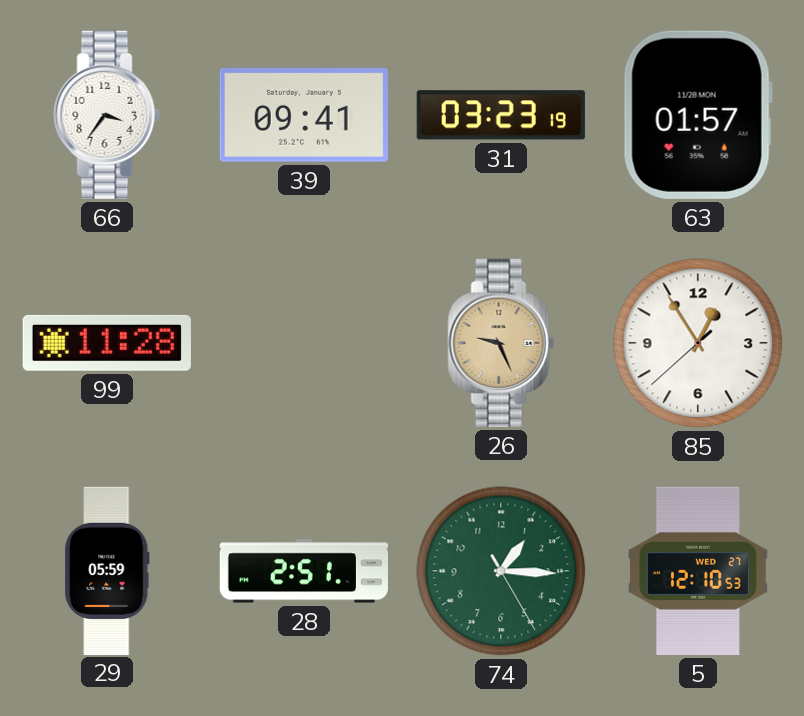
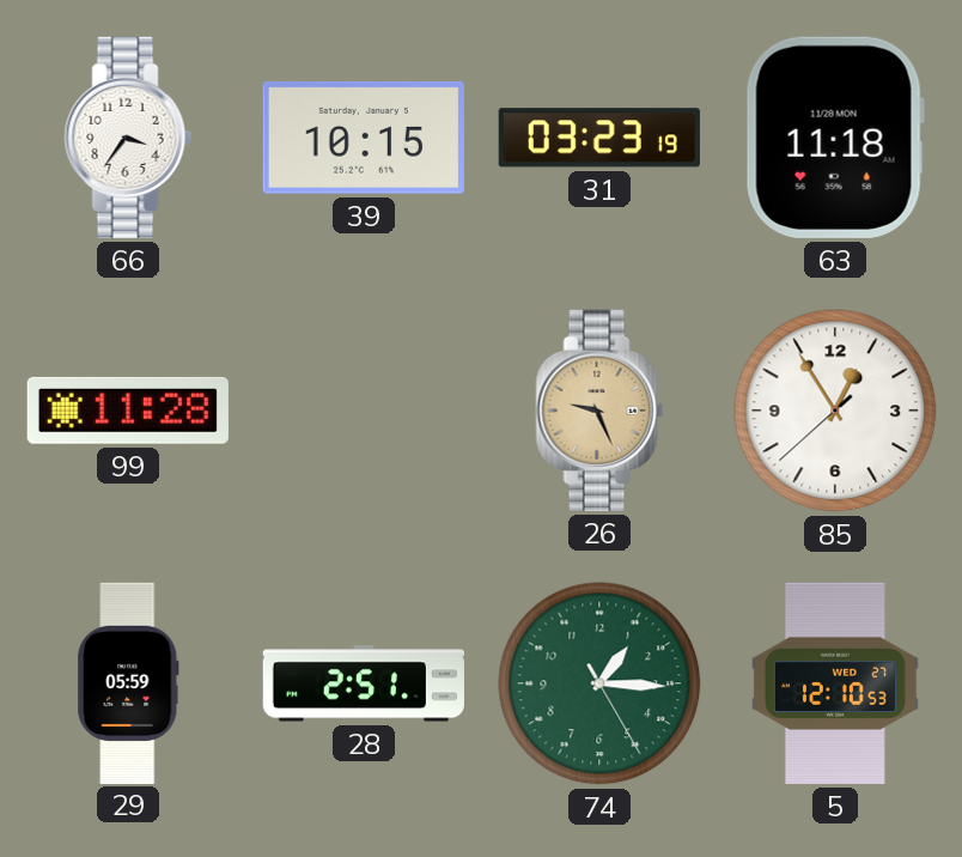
39: 09:41 -> 10:15 (364, 138)
63: 01:57 -> 11:18 (835, 138)
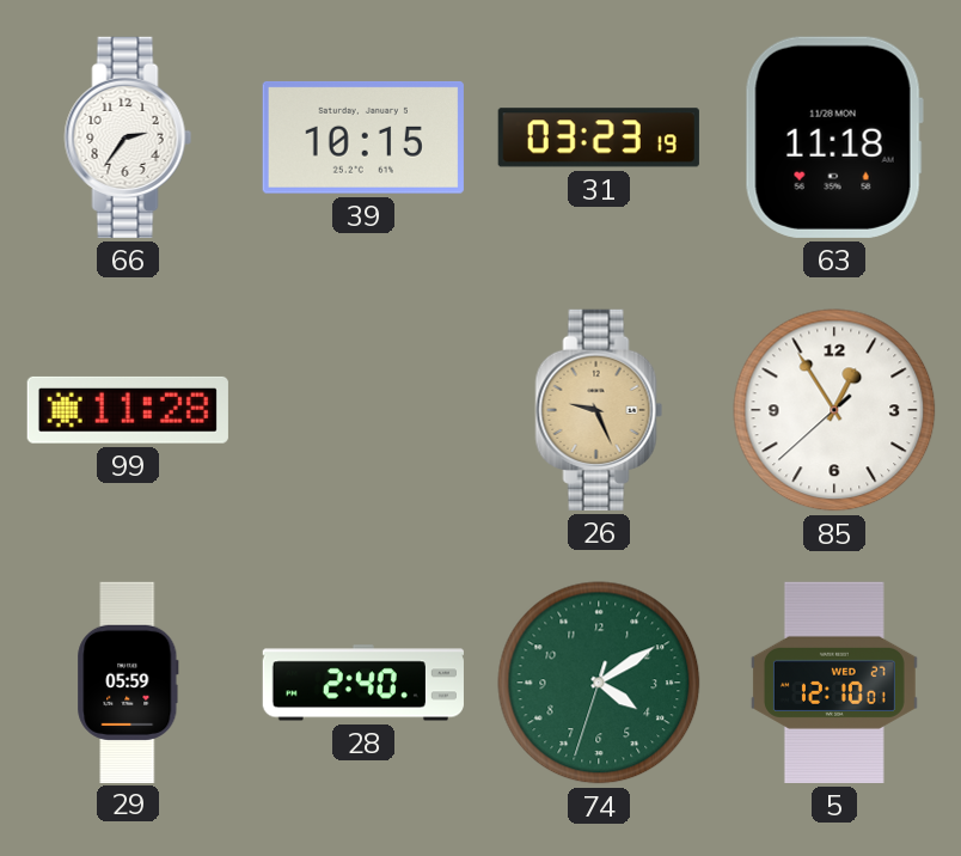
66: 3:36 -> 2:36 (128, 137)
28: 2:51 -> 2:40 (363, 683)
74: 1:15 -> 4:09 (599, 683)
5: 12:10:53 -> 12:10:01 (834, 683)
